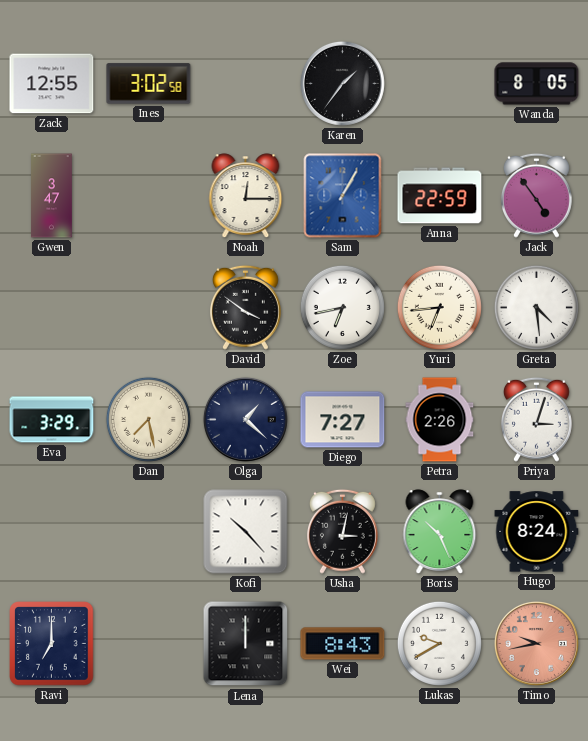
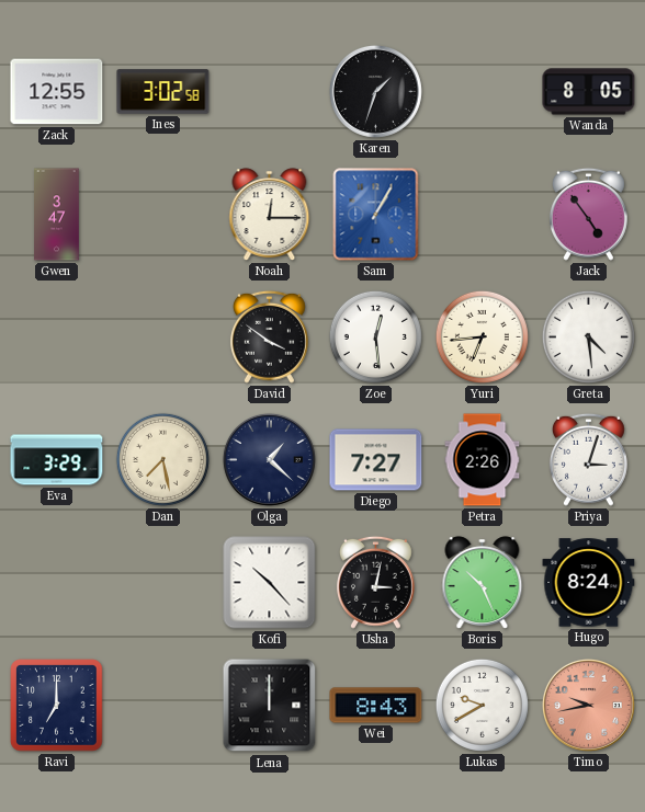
Karen: 1:36 -> 1:33 (375, 91)
Anna: 22:59 -> none (440, 196)
Zoe: 6:43 -> 12:29 (375, 336)
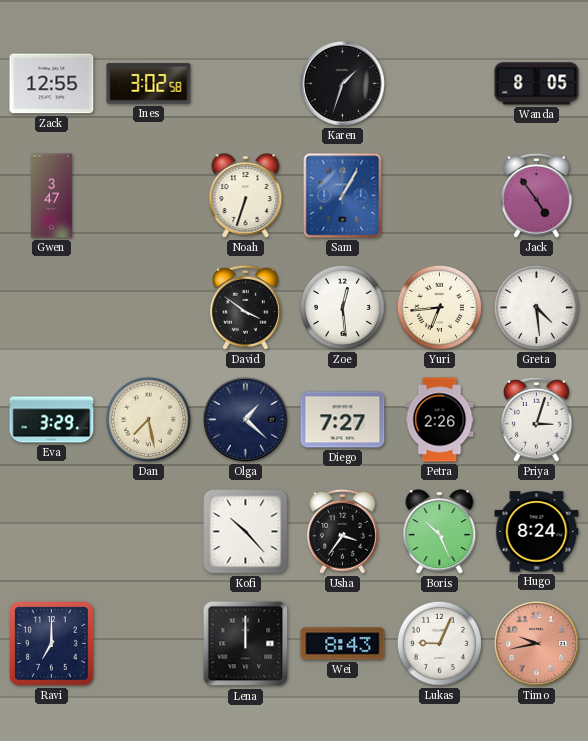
Noah: 12:15 -> 6:33 (246, 196)
Usha: 3:02 -> 3:36 (342, 531)
Lukas: 9:40 -> 9:04 (439, 643)
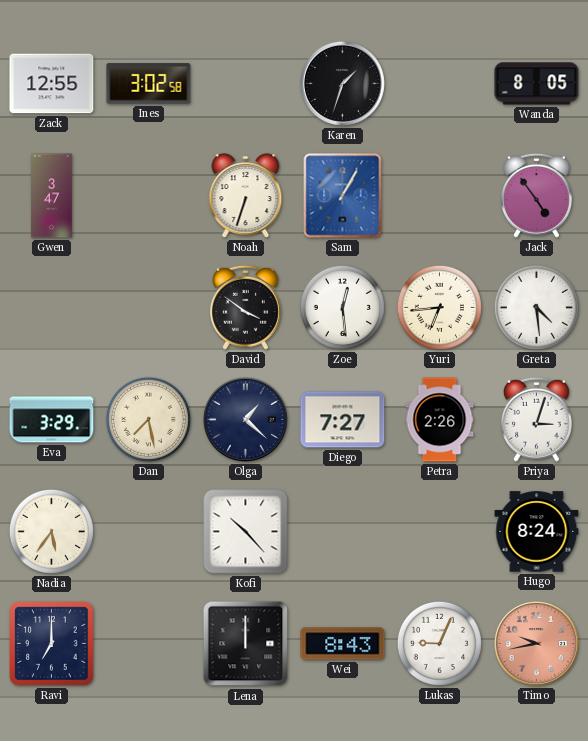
Nadia: none -> 5:36 (51, 531)
Usha: 3:36 -> none (342, 531)
Boris: 10:26 -> none (440, 532)
